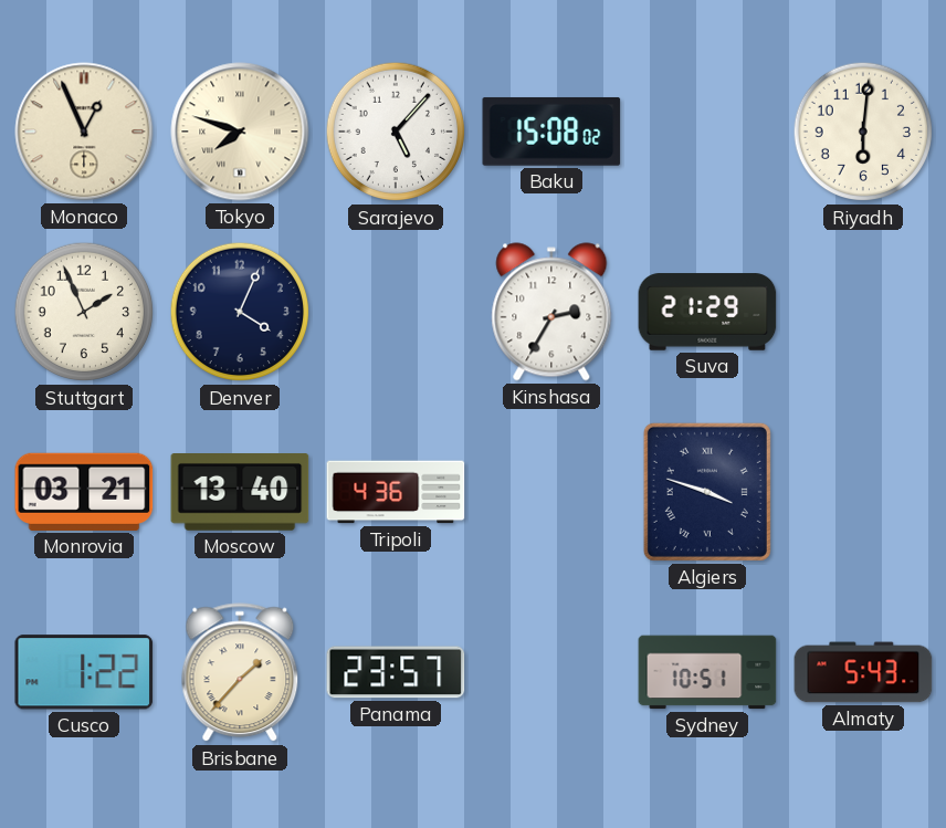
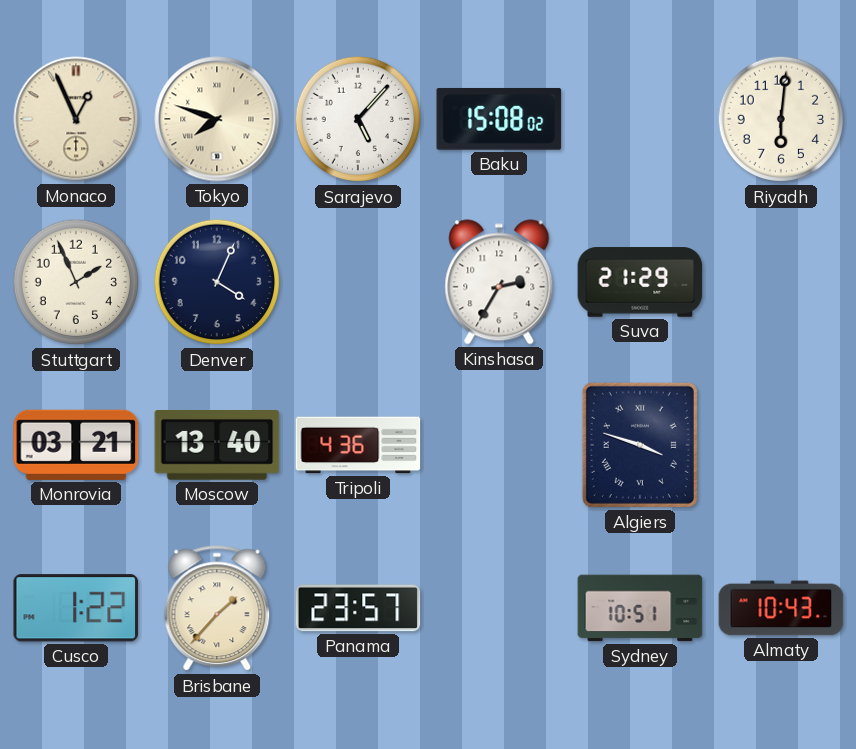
Almaty: 5:43 -> 10:43 (781, 608)
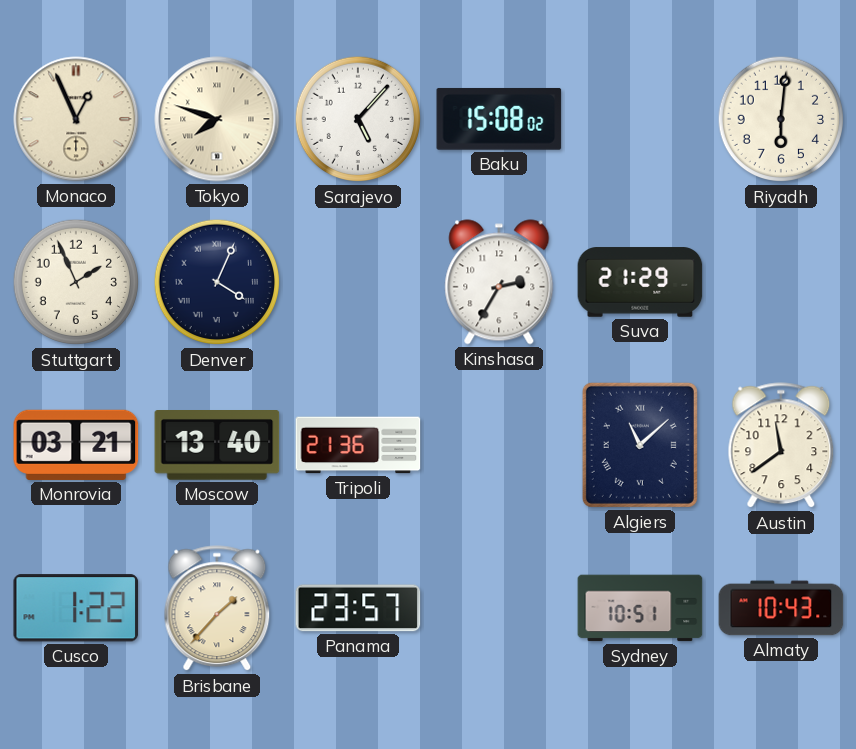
Denver numerals: Arabic -> Roman (217, 282)
Tripoli: 4:36 -> 21:36 (358, 445)
Algiers: 3:48 -> 11:08 (640, 445)
Austin: none -> 11:39 (781, 446)
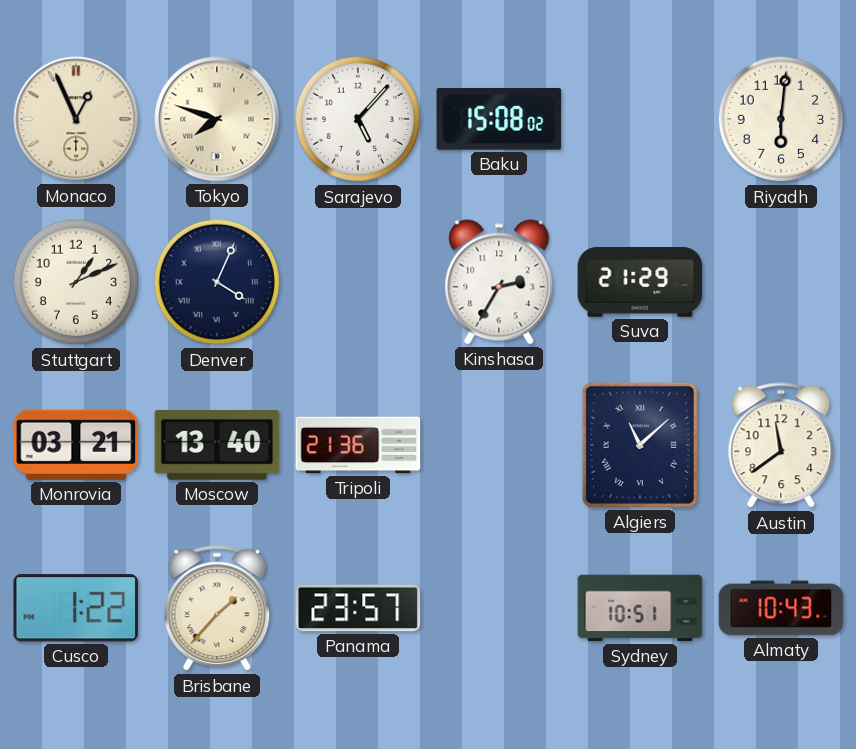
Stuttgart: 1:56 -> 1:11 (76, 282)
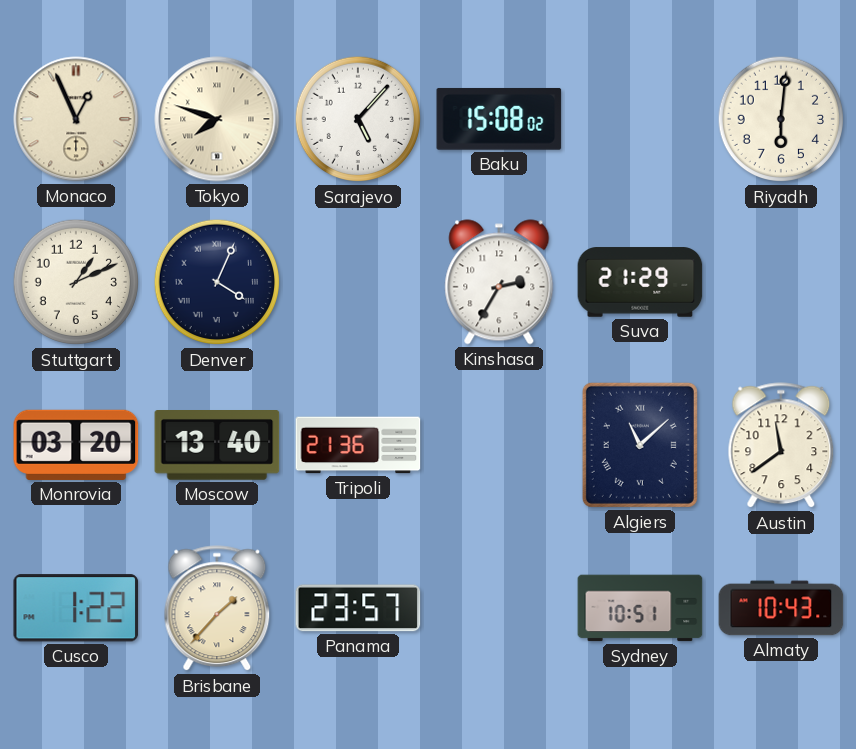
Monrovia: 03:21 -> 03:20 (76, 445)
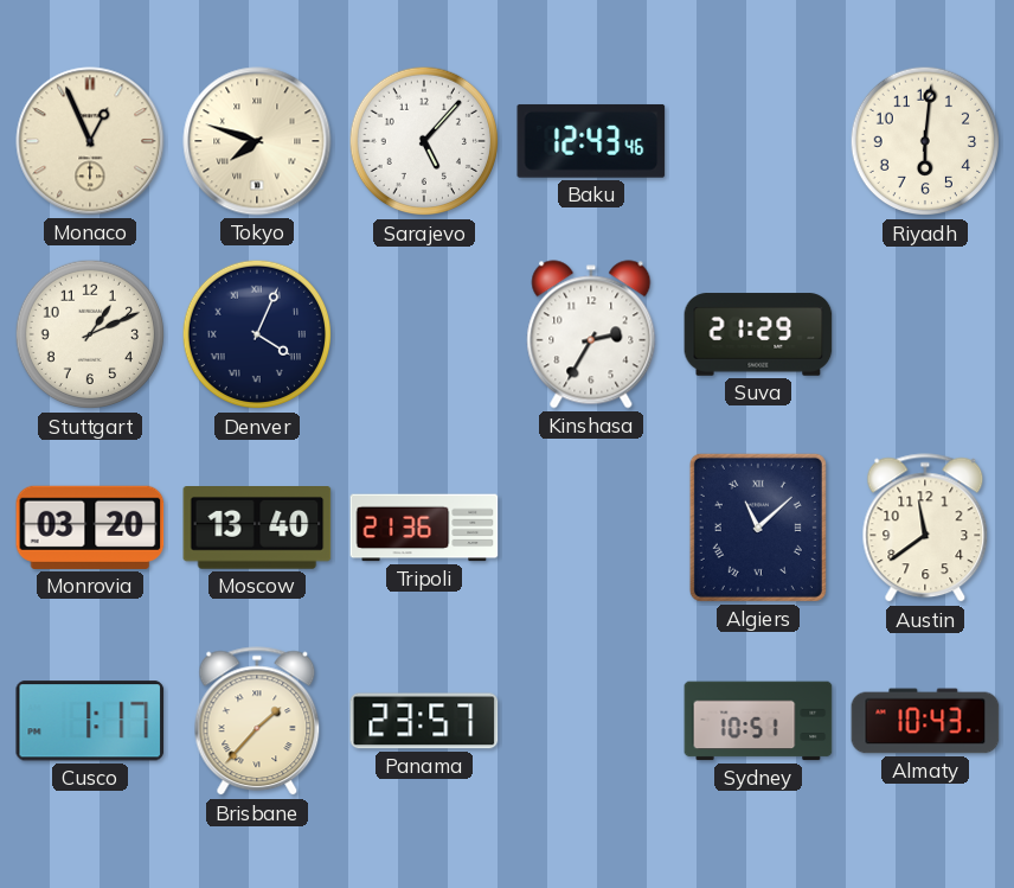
Baku: 15:08 -> 12:43 (591, 141)
Cusco: 1:22 -> 1:17 (90, 721)
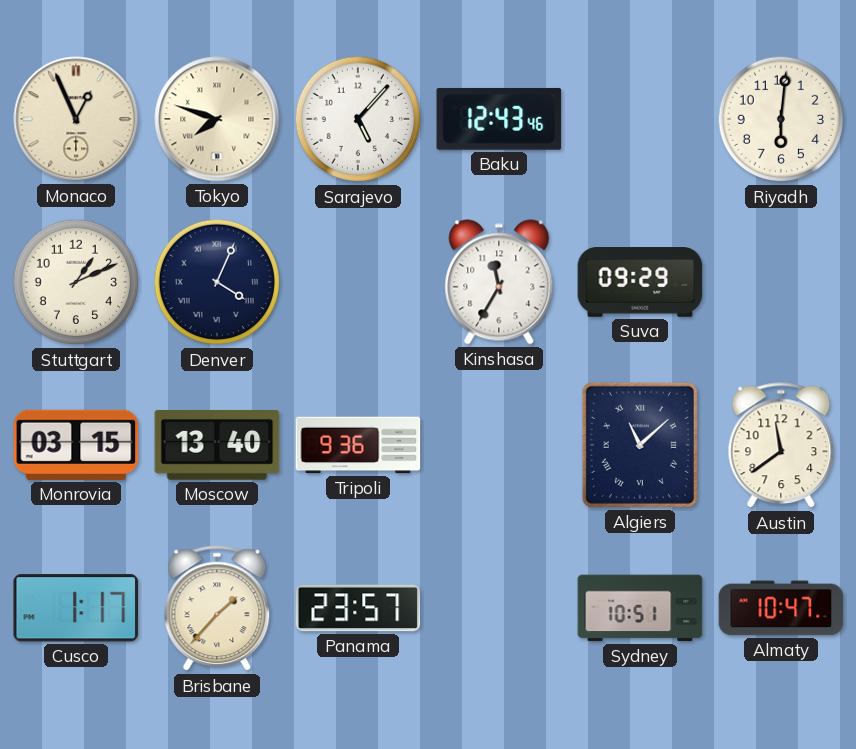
Kinshasa: 2:35 -> 11:35 (499, 282)
Suva: 21:29 -> 09:29 (640, 282)
Monrovia: 03:20 -> 03:15 (76, 445)
Tripoli: 21:36 -> 9:36 (358, 445)
Almaty: 10:43 -> 10:47 (781, 608)
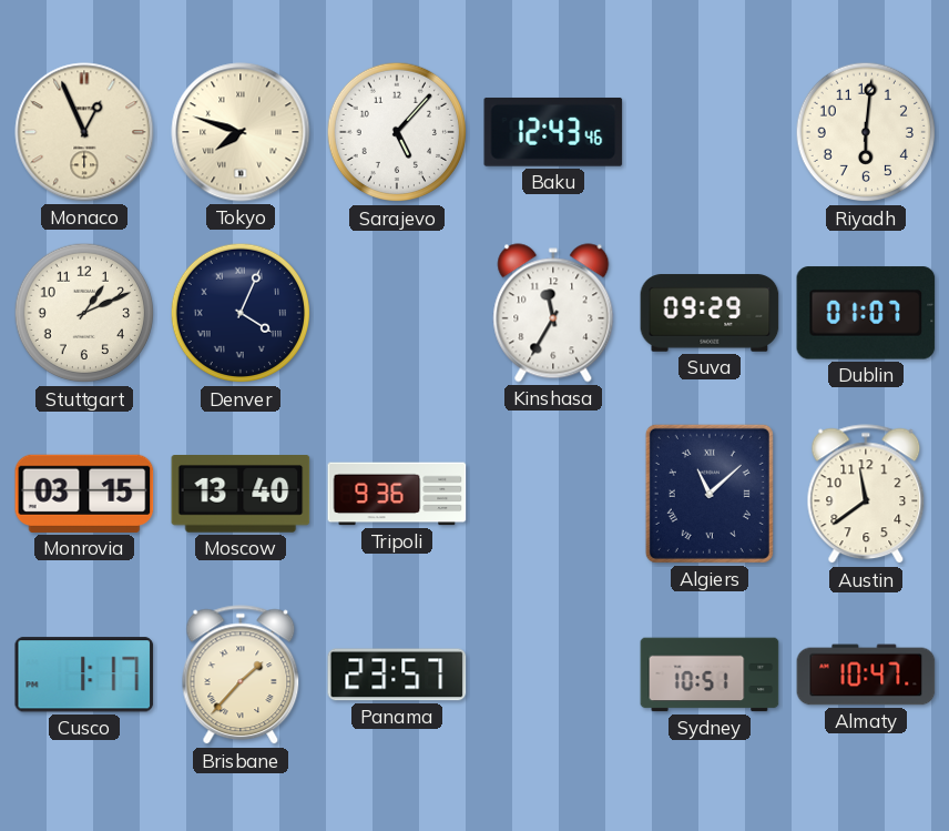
Dublin: none -> 01:07 (866, 313)
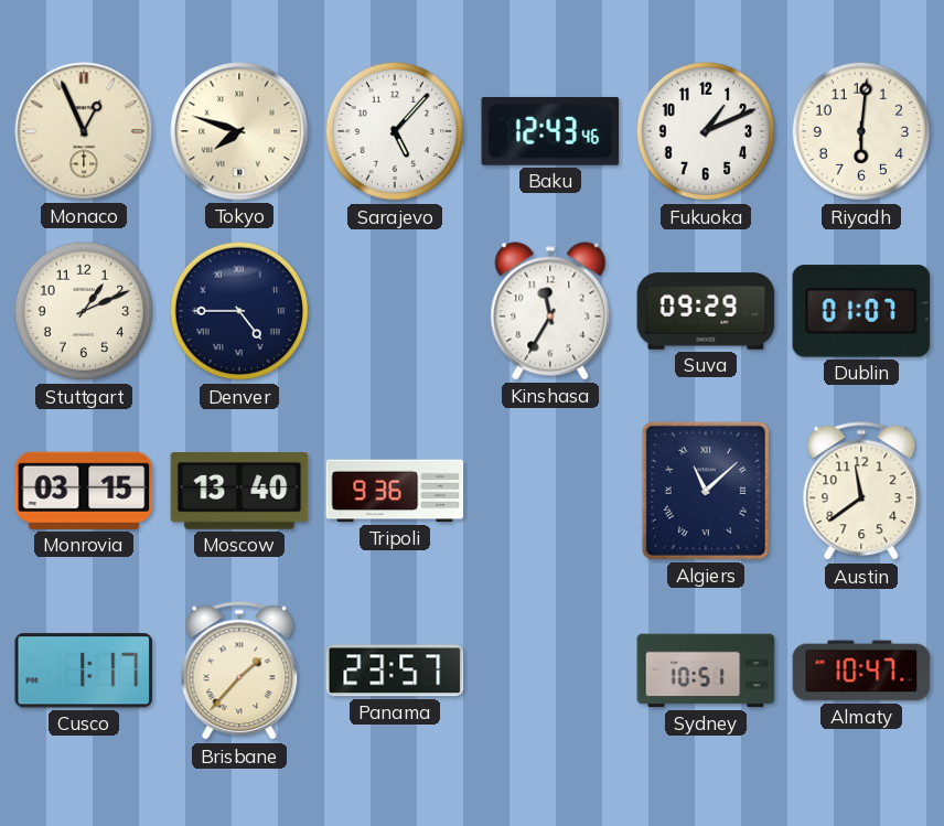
Fukuoka: none -> 1:11 (706, 131)
Denver: 4:04 -> 4:45 (239, 311)
